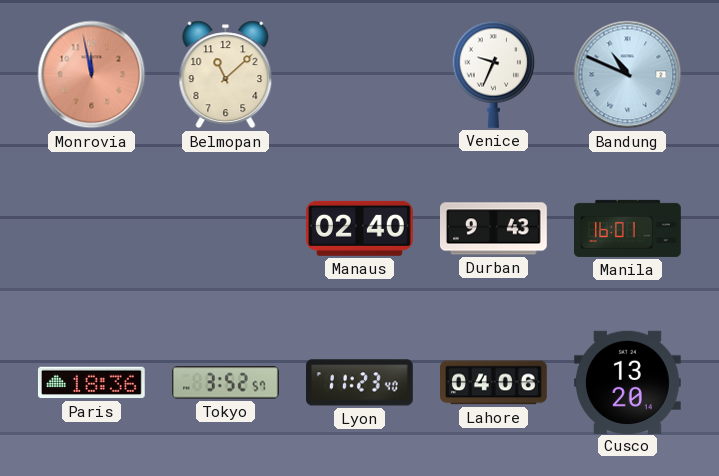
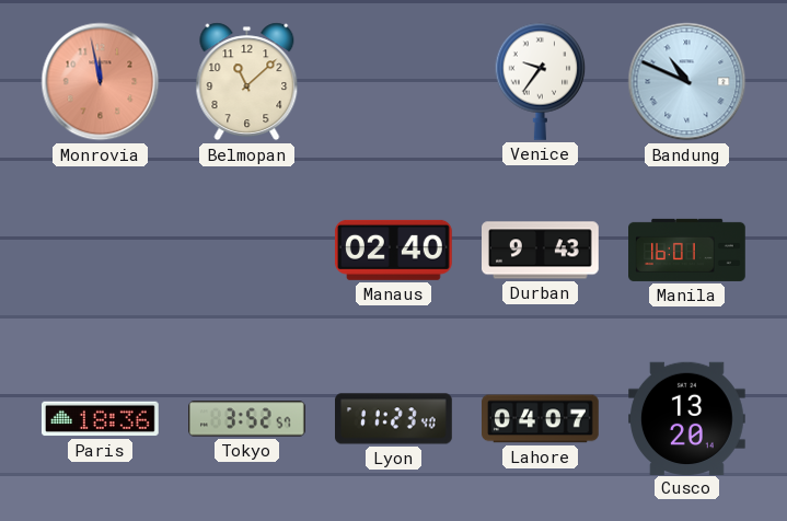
Venice: 9:34 -> 9:36 (541, 81)
Lahore: 04:06 -> 04:07 (541, 419)
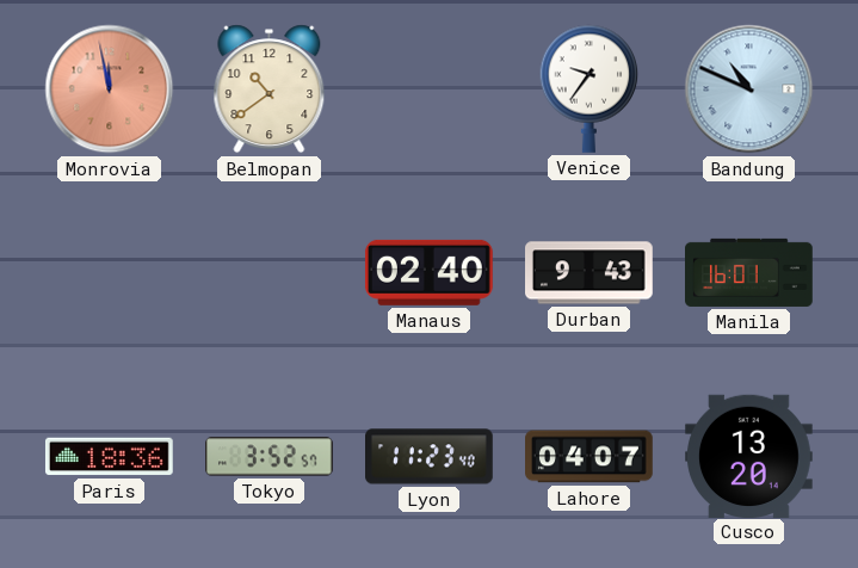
Belmopan: 11:08 -> 10:39 (270, 89)
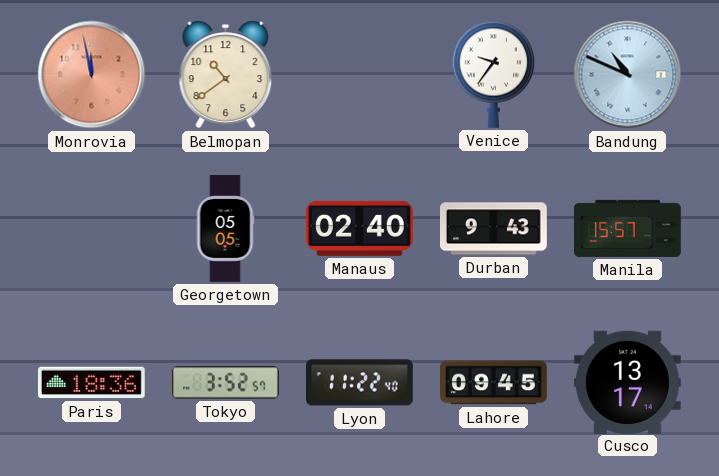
Georgetown: none -> 05:05 (225, 229)
Manila: 16:01 -> 15:57 (628, 228)
Lyon: 11:23 -> 11:22 (360, 383)
Lahore: 04:07 -> 09:45 (494, 383)
Cusco: 13:20 -> 13:17 (628, 382)
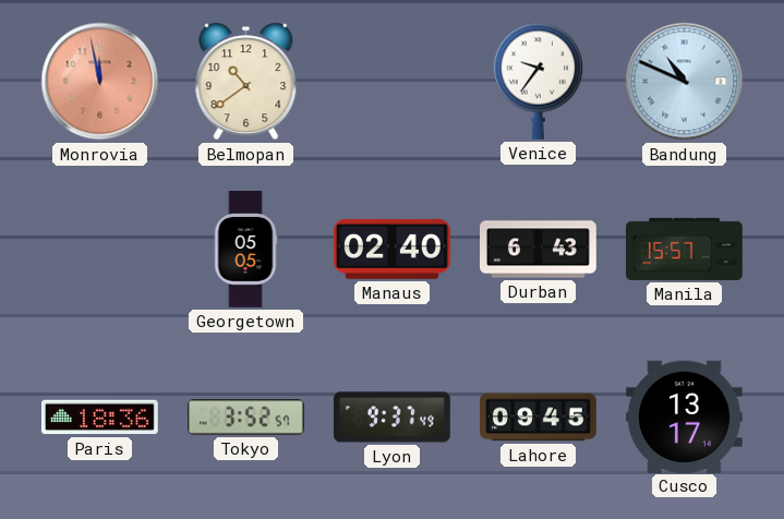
Durban: 9:43 -> 6:43 (539, 250)
Lyon: 11:22 -> 9:37 (393, 418)
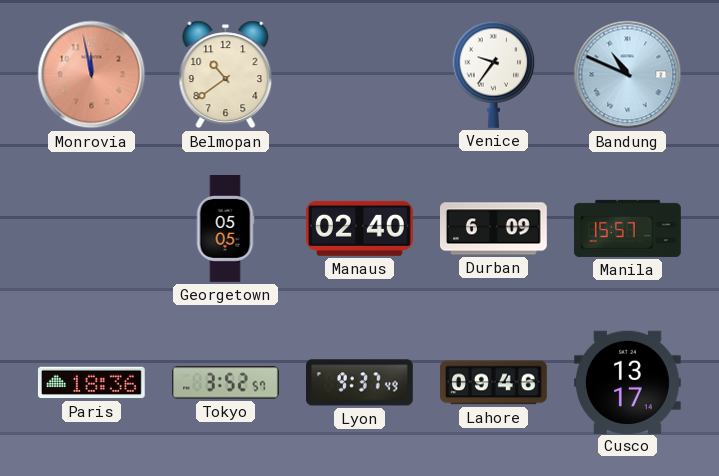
Durban: 6:43 -> 6:09 (494, 229)
Lahore: 09:45 -> 09:46 (494, 383)
